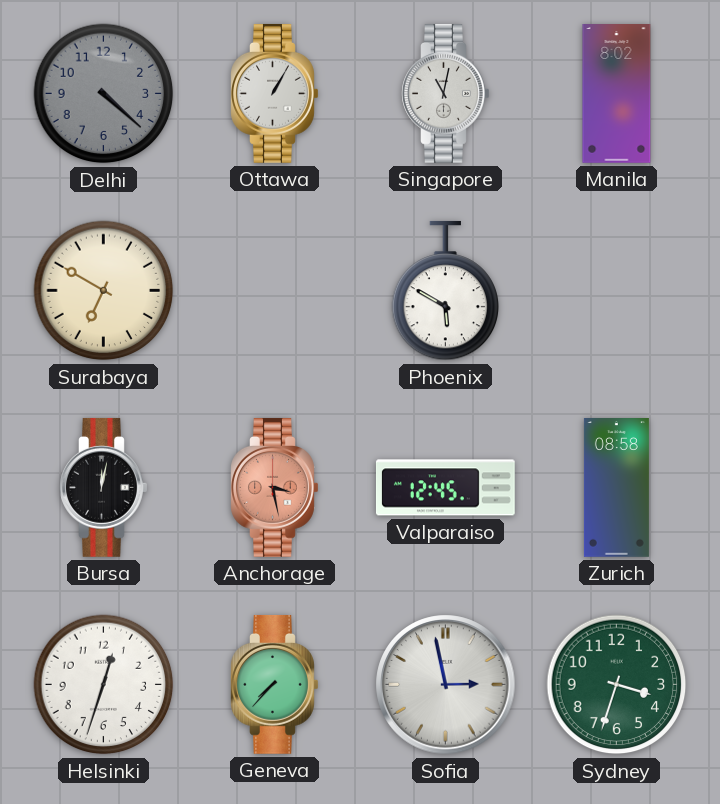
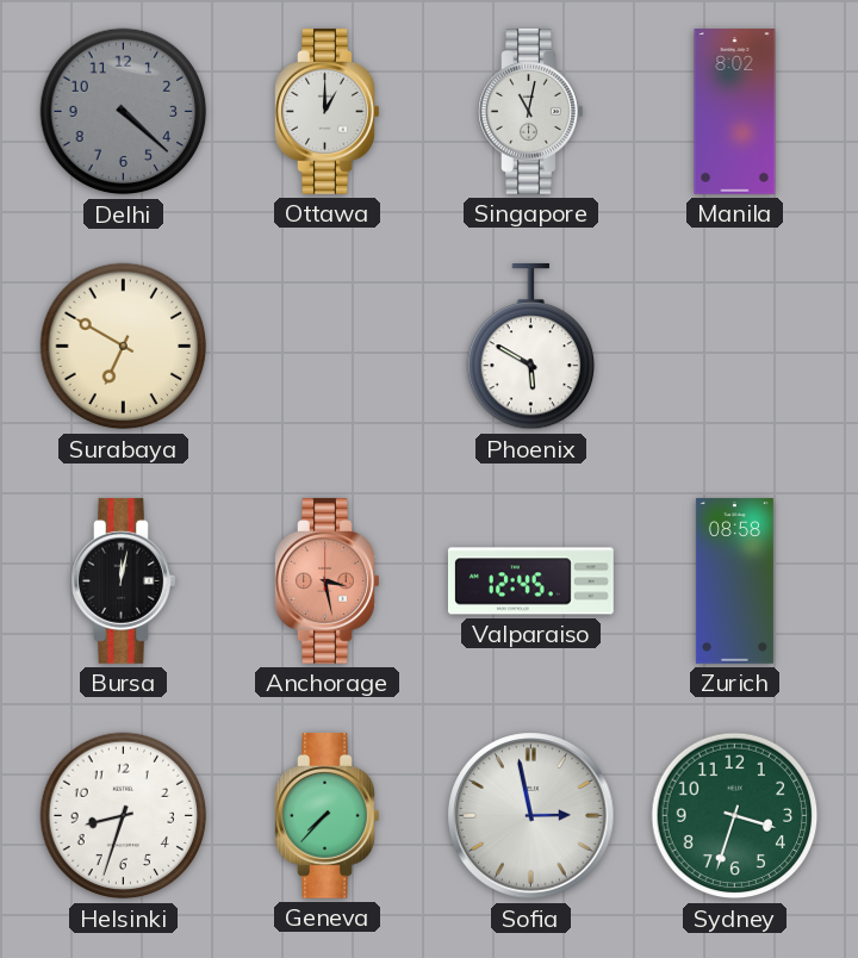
Ottawa: 1:05 -> 1:00 (328, 111)
Helsinki: 12:33 -> 8:33 (124, 816)
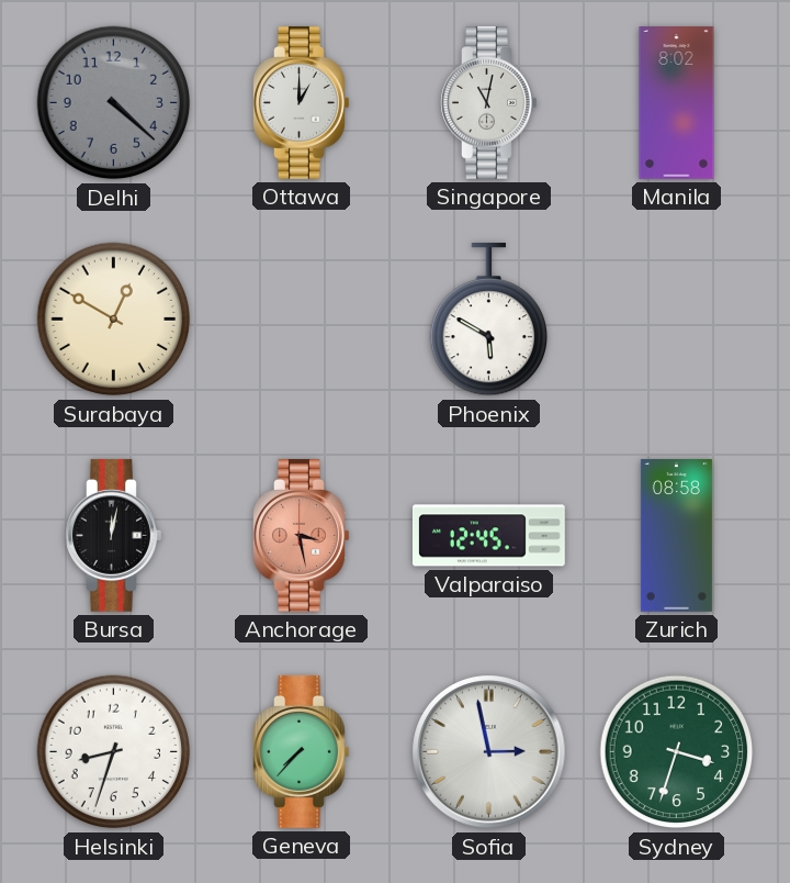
Surabaya: 6:50 -> 12:50 (114, 320)
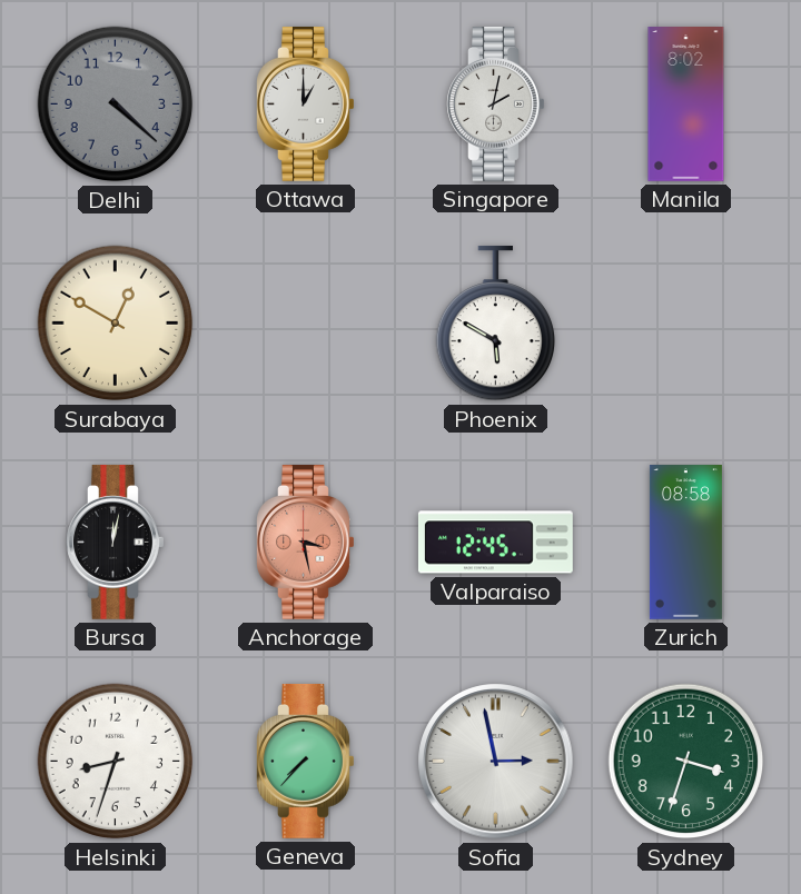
Singapore: 11:02 -> 2:02 (496, 103)
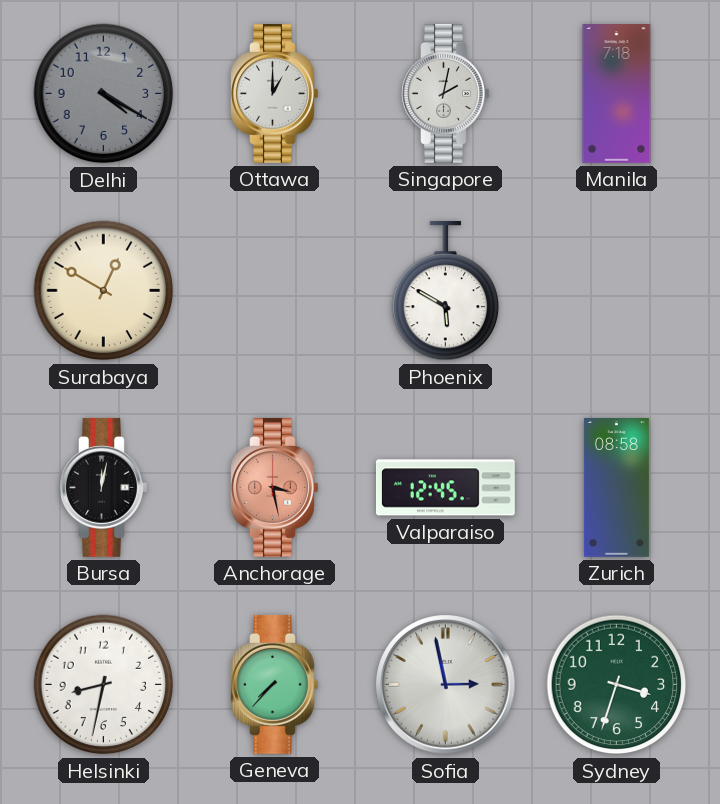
Delhi: 4:22 -> 4:20 (104, 94)
Manila: 8:02 -> 7:18 (617, 94)
Helsinki: 8:33 -> 8:32 (104, 685)
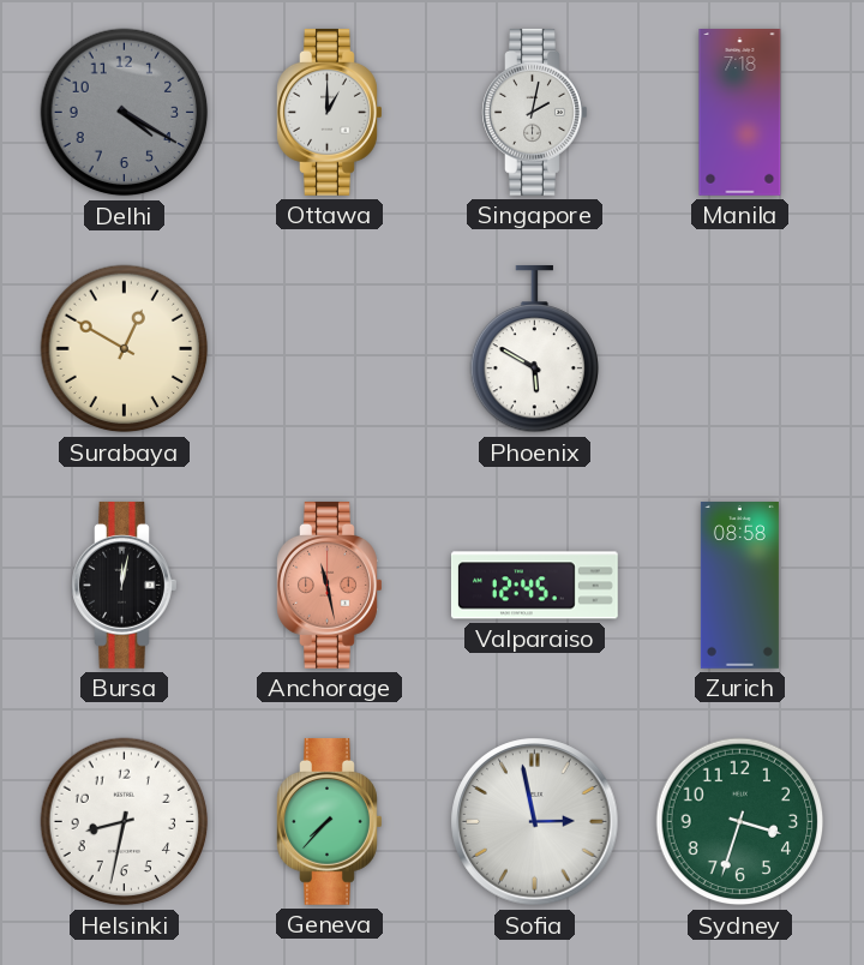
Anchorage: 3:28 -> 11:28 (330, 585)
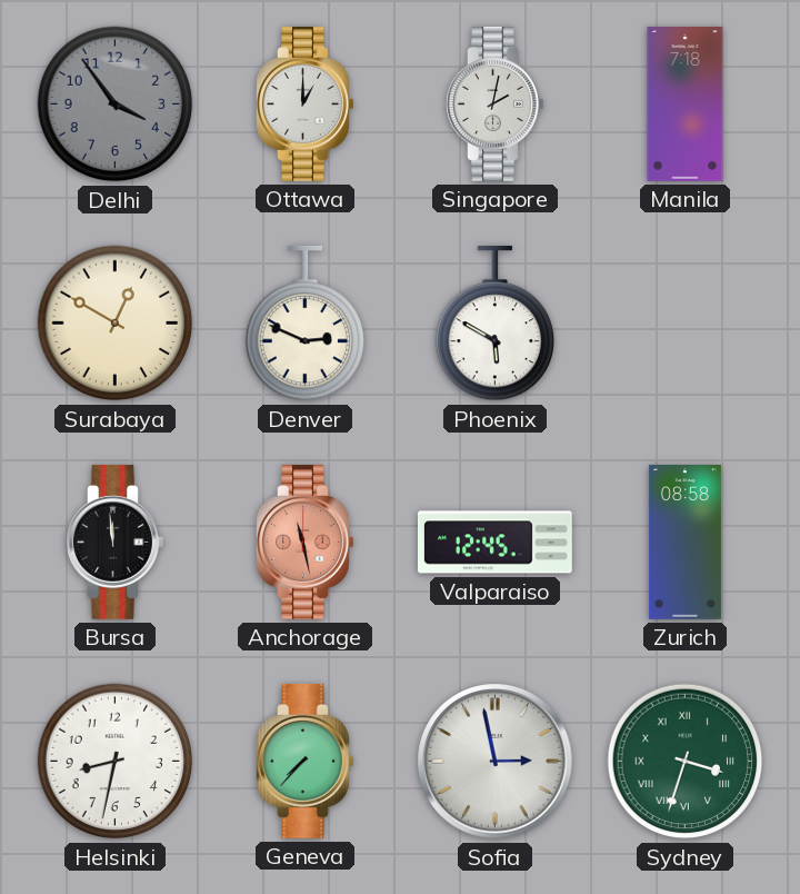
Delhi: 4:20 -> 3:54 (116, 105)
Denver: none -> 2:49 (306, 324)
Bursa: 12:02 -> 11:59 (116, 542)
Sydney numerals: Arabic -> Roman (686, 762)
